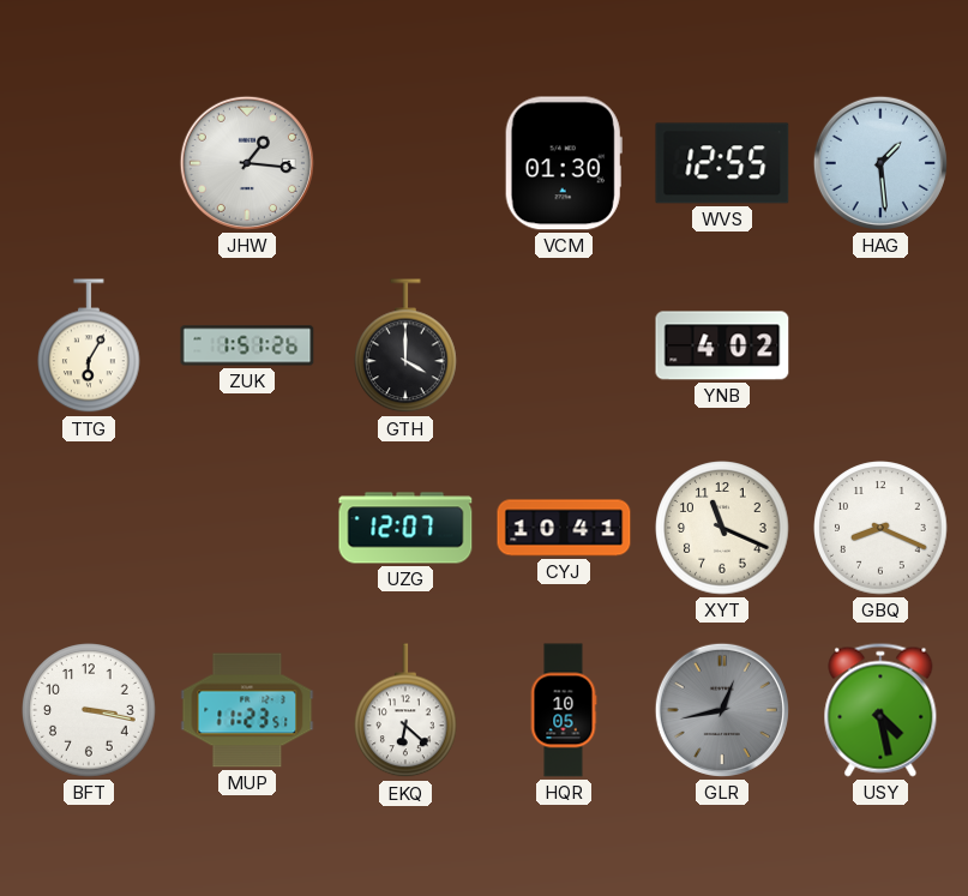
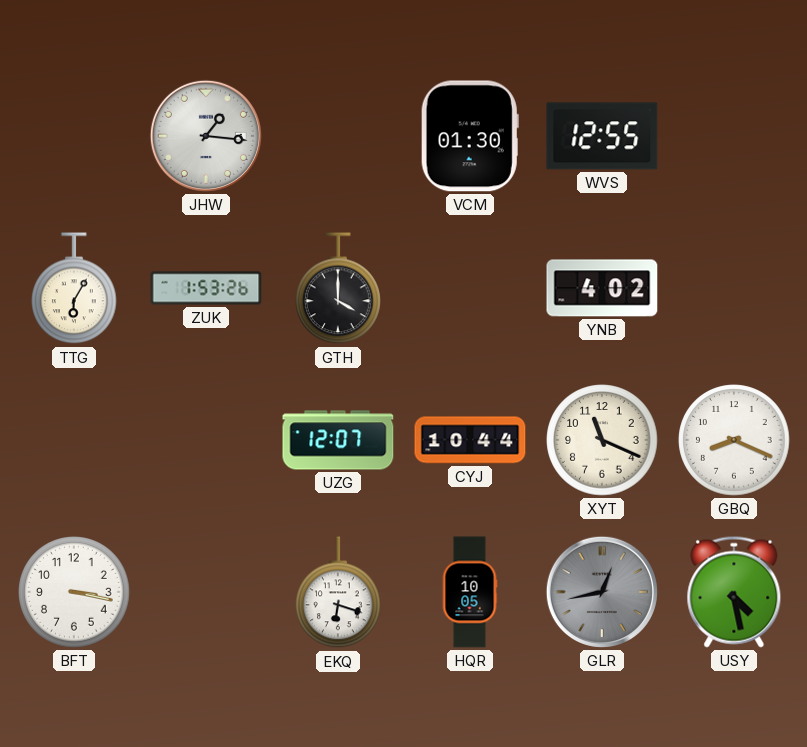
HAG: 1:29 -> none (880, 163)
ZUK: 1:51 -> 1:53 (206, 288)
CYJ: 10:41 -> 10:44 (470, 440)
MUP: 11:23 -> none (247, 710)
EKQ: 6:22 -> 6:18 (339, 593)
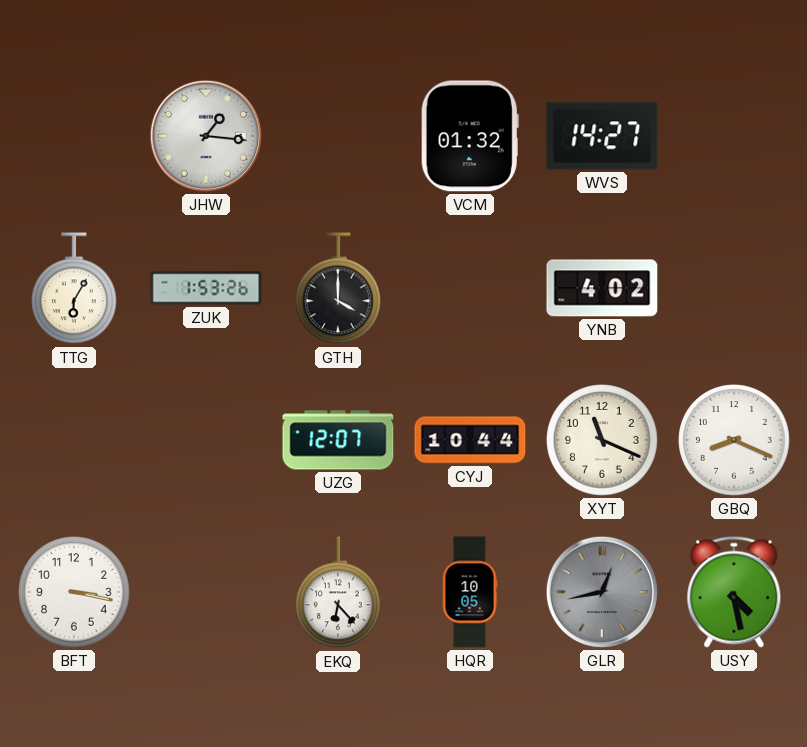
VCM: 01:30 -> 01:32 (470, 136)
WVS: 12:55 -> 14:27 (602, 136)
EKQ: 6:18 -> 6:23 (339, 593)
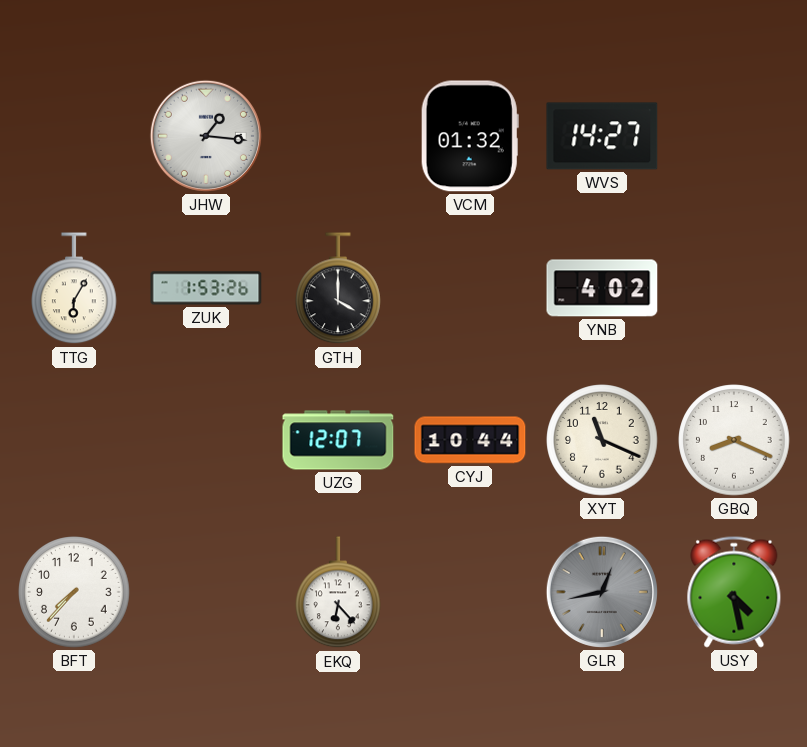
BFT: 3:17 -> 7:37 (74, 592)
HQR: 10:05 -> none (470, 592)
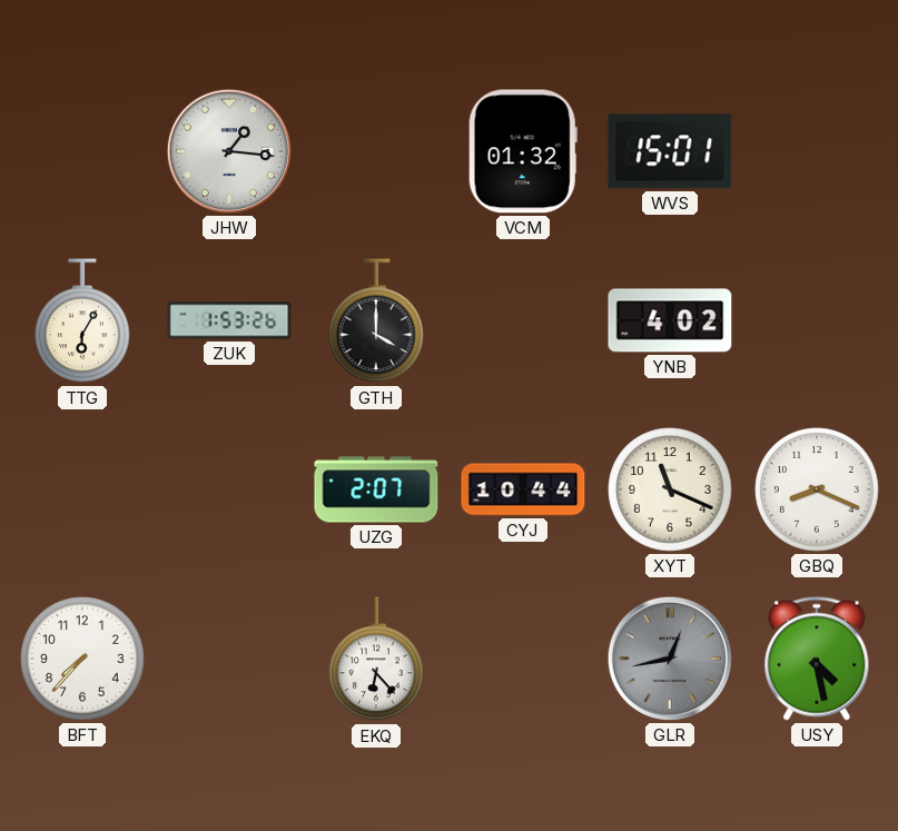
WVS: 14:27 -> 15:01 (670, 151)
UZG: 12:07 -> 2:07 (376, 489)
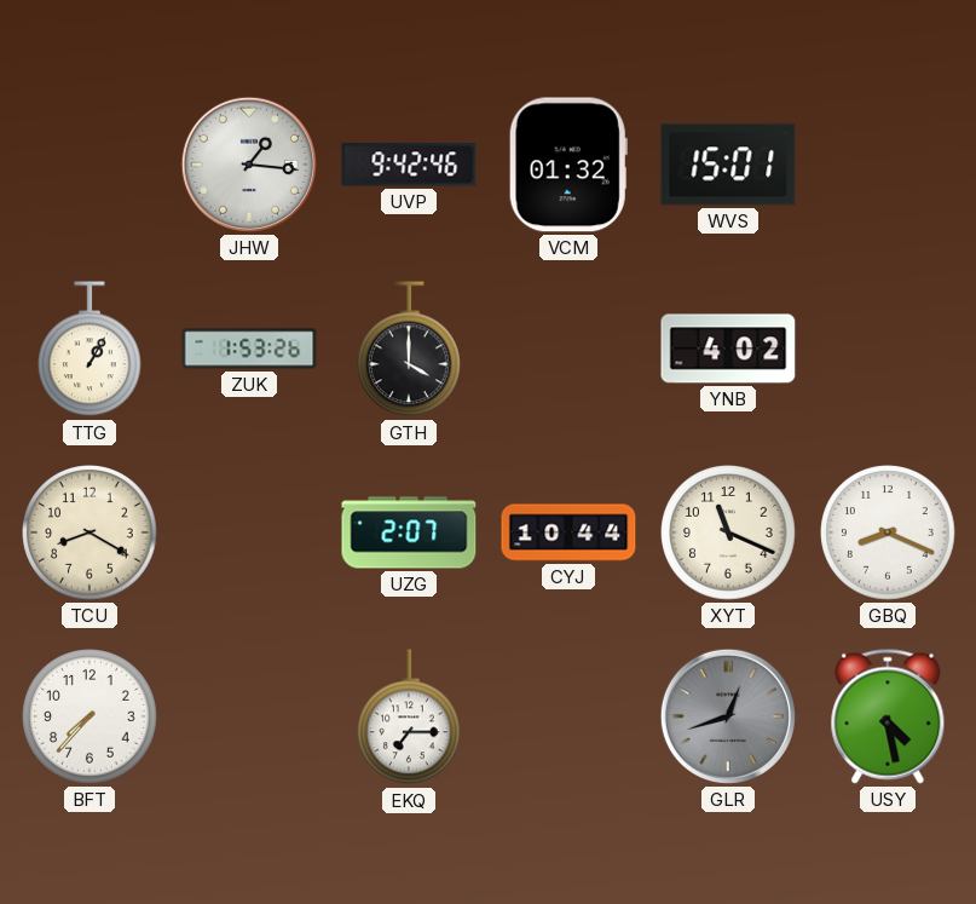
UVP: none -> 9:42 (409, 165)
TTG: 6:05 -> 1:05 (91, 350)
TCU: none -> 8:20 (89, 532)
EKQ: 6:23 -> 7:15 (410, 718)
GLR: 12:43 -> 12:42 (728, 716)
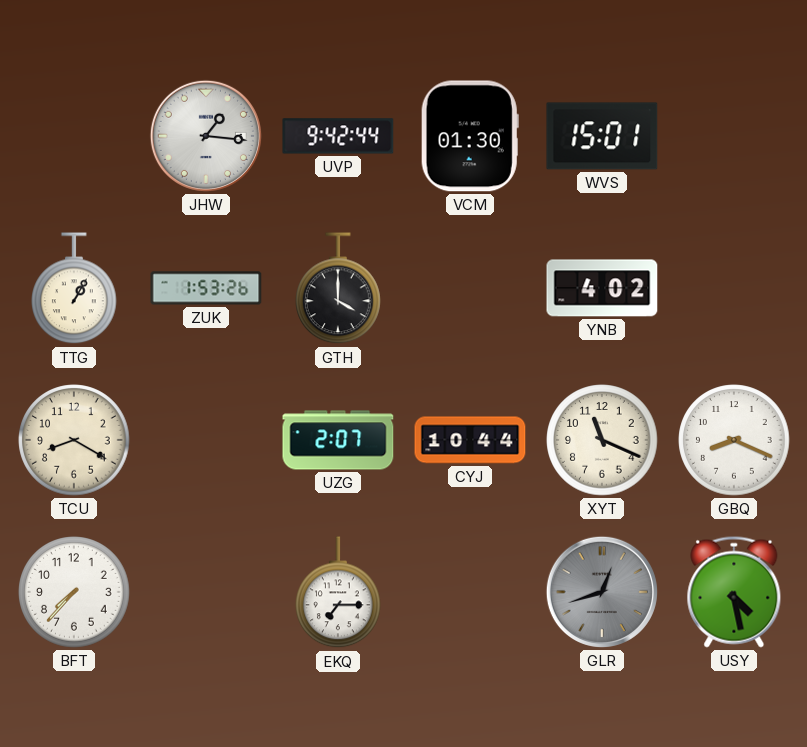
UVP: 9:42:46 -> 9:42:44 (338, 136)
VCM: 01:32 -> 01:30 (470, 136)
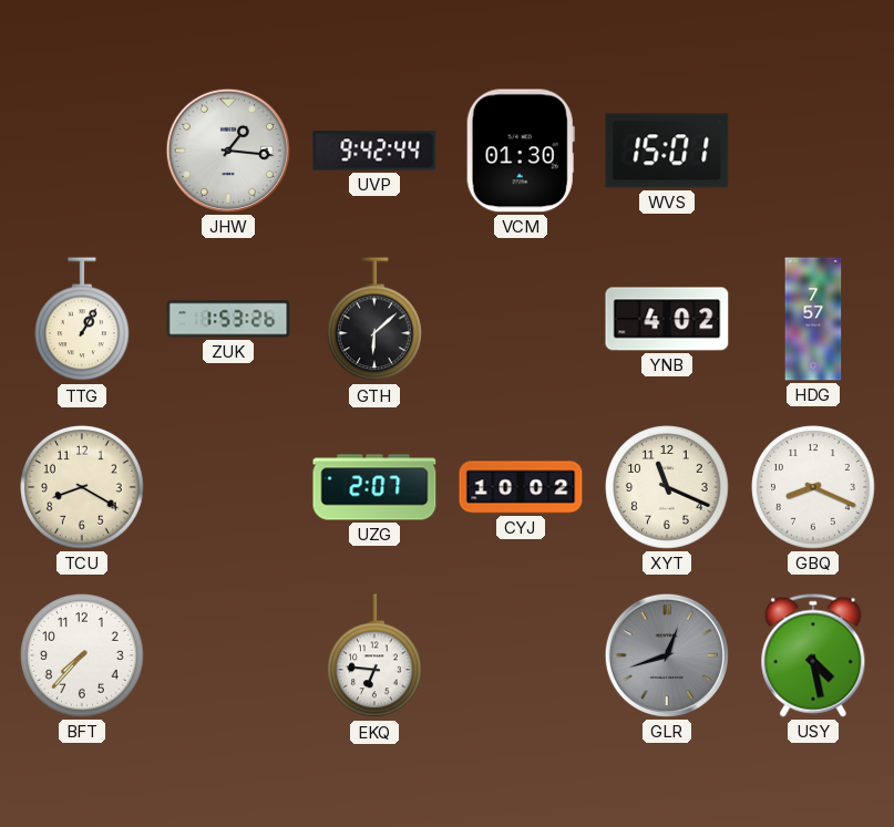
GTH: 4:00 -> 6:08 (376, 320)
HDG: none -> 7:57 (813, 319)
CYJ: 10:44 -> 10:02 (521, 487)
EKQ: 7:15 -> 6:46 (376, 657)
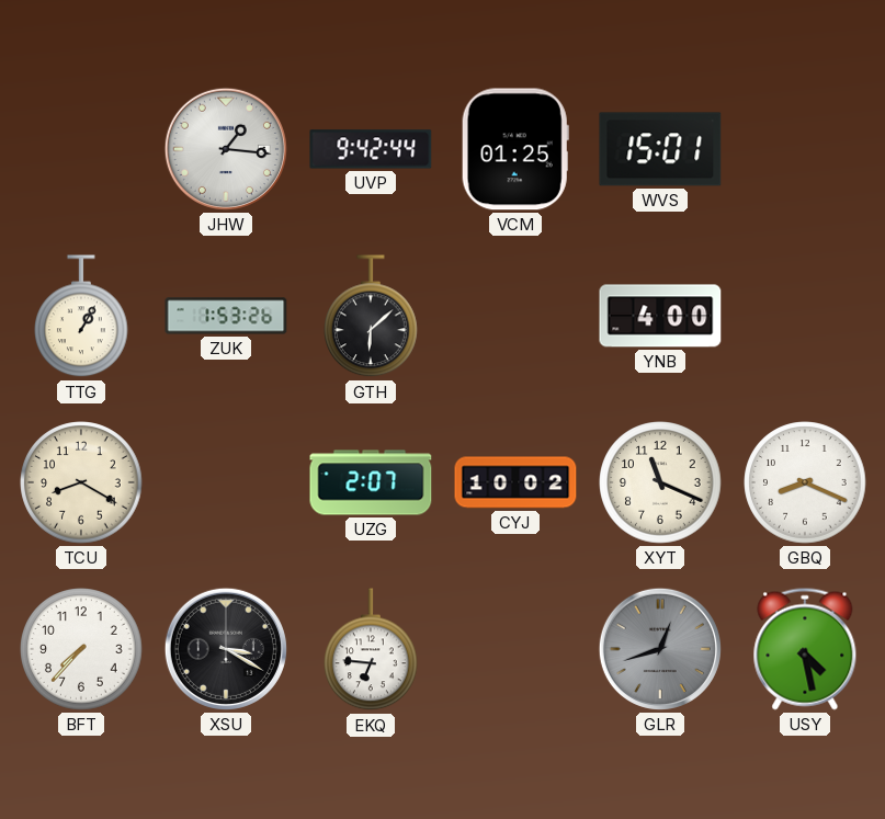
VCM: 01:30 -> 01:25 (515, 149)
YNB: 4:02 -> 4:00 (660, 316)
HDG: 7:57 -> none (813, 319)
XSU: none -> 3:20 (226, 649)
